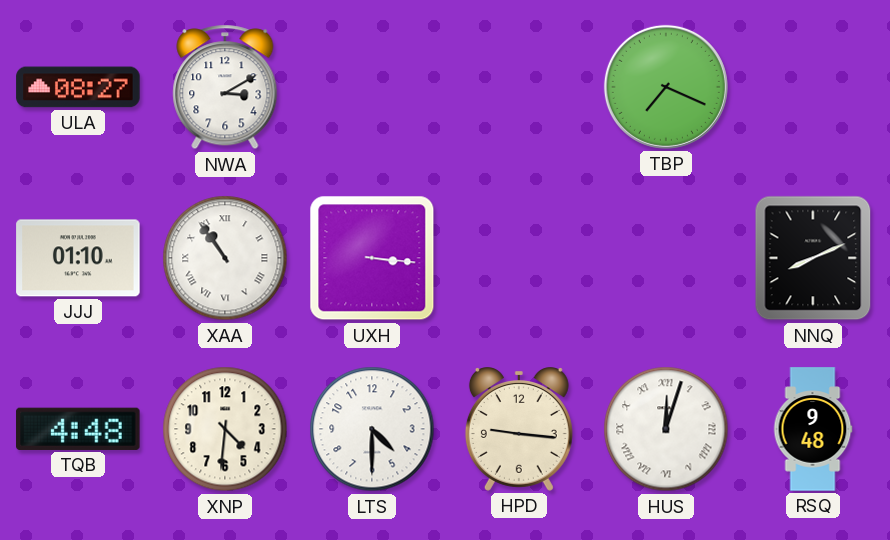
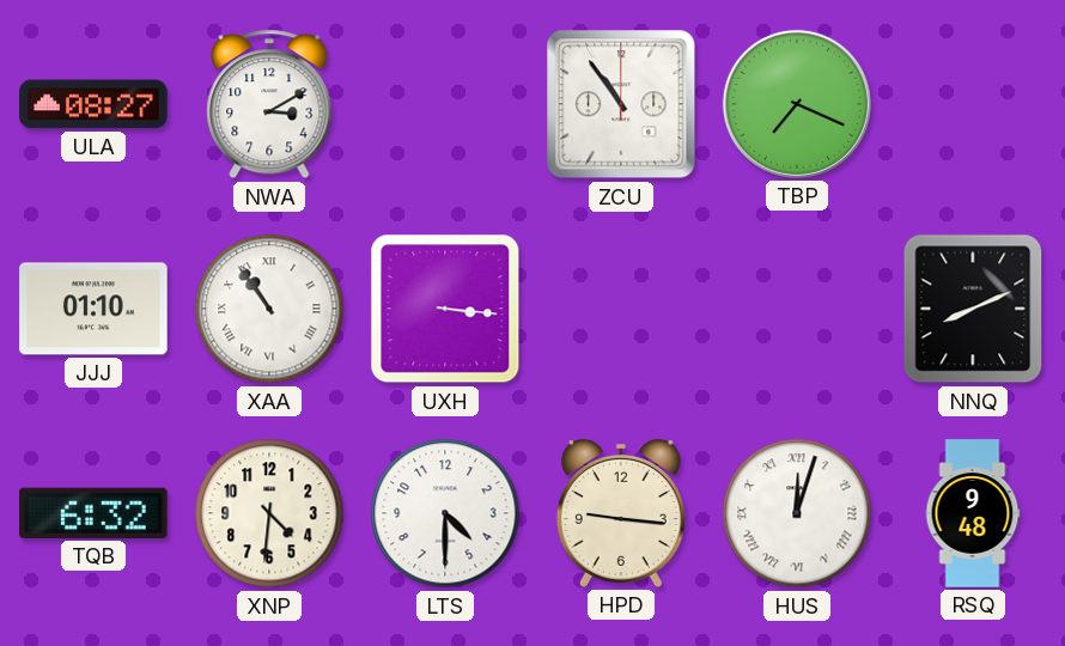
ZCU: none -> 10:54 (621, 104)
TQB: 4:48 -> 6:32 (93, 513)
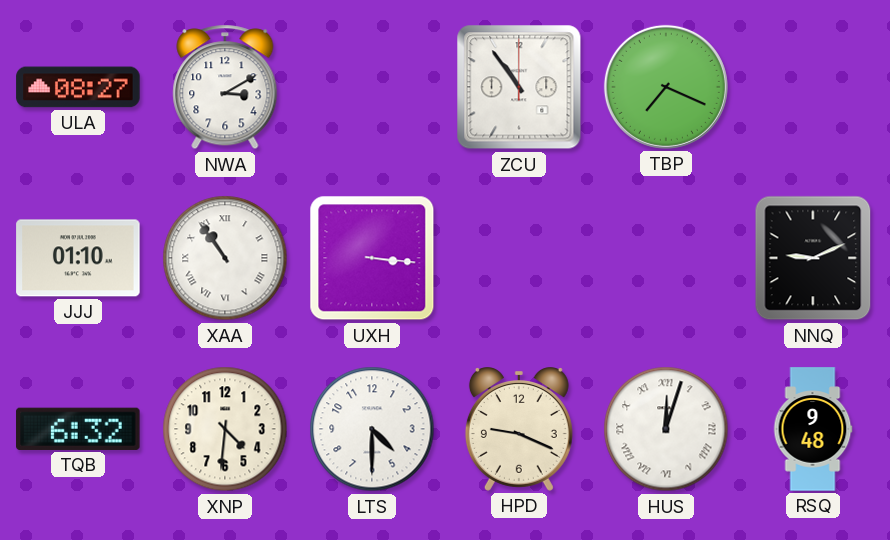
NNQ: 8:11 -> 9:11 (813, 258)
HPD: 9:16 -> 9:19 (519, 429)
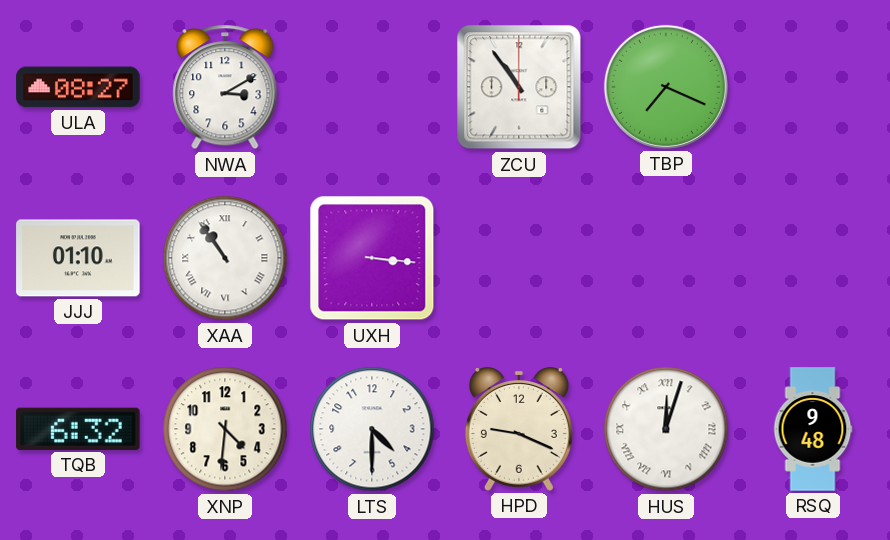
NNQ: 9:11 -> none (813, 258)
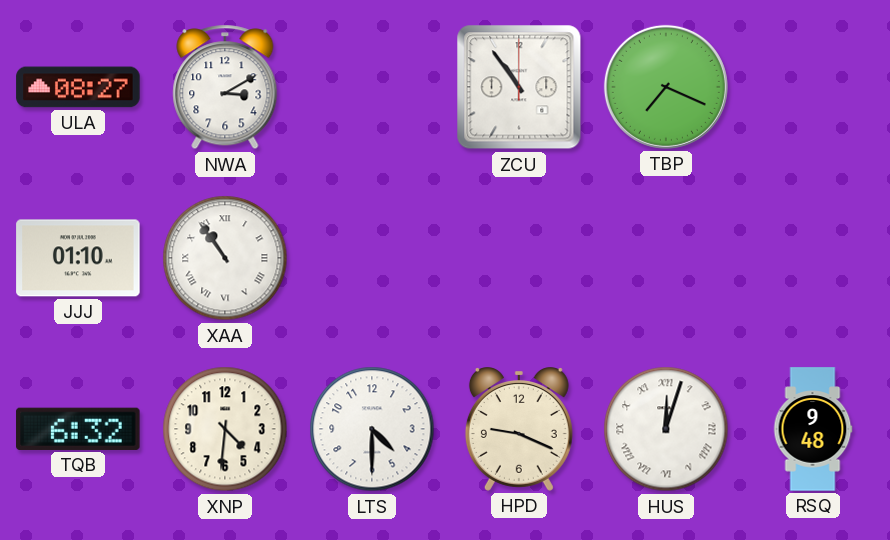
UXH: 3:16 -> none (372, 258)
